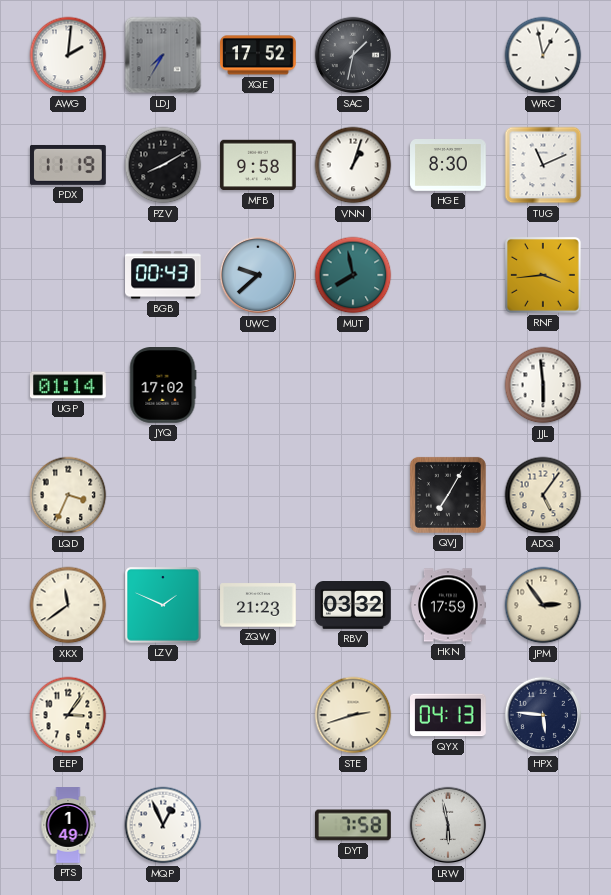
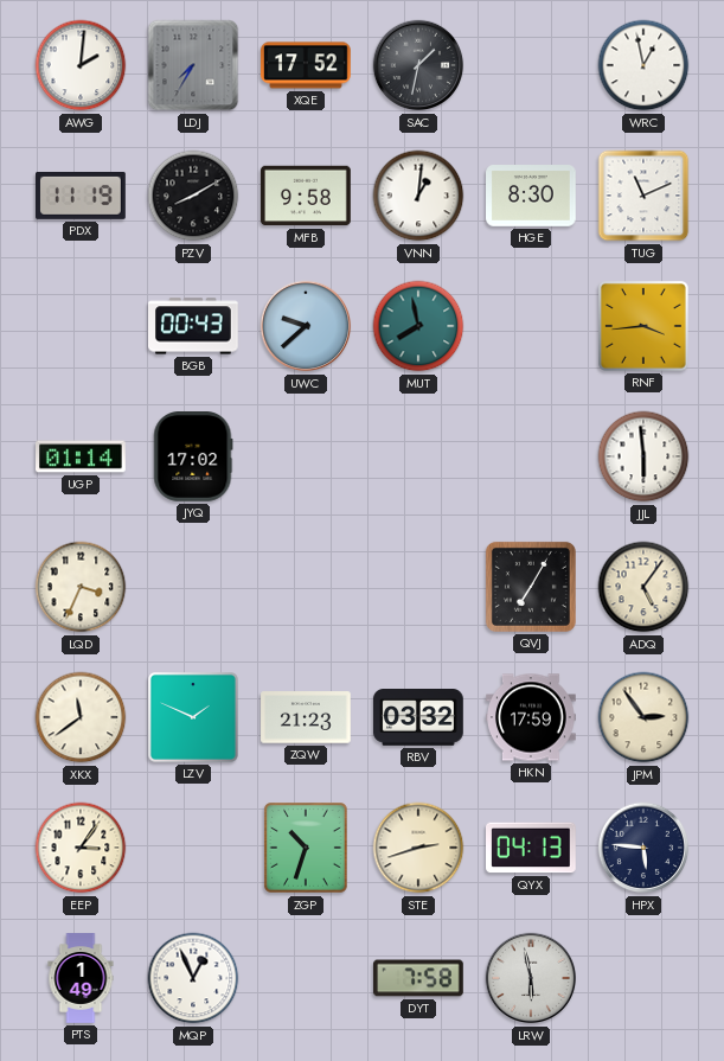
VNN: 1:03 -> 1:01 (418, 196)
ZGP: none -> 10:33 (307, 848)
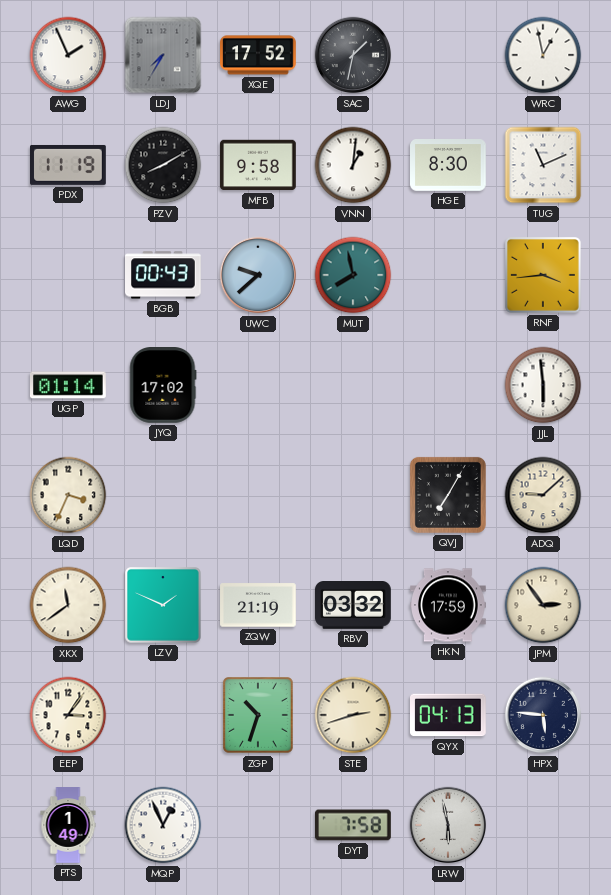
AWG: 2:01 -> 1:56 (68, 55)
ADQ: 5:06 -> 9:08 (543, 495)
ZQW: 21:23 -> 21:19 (258, 605)
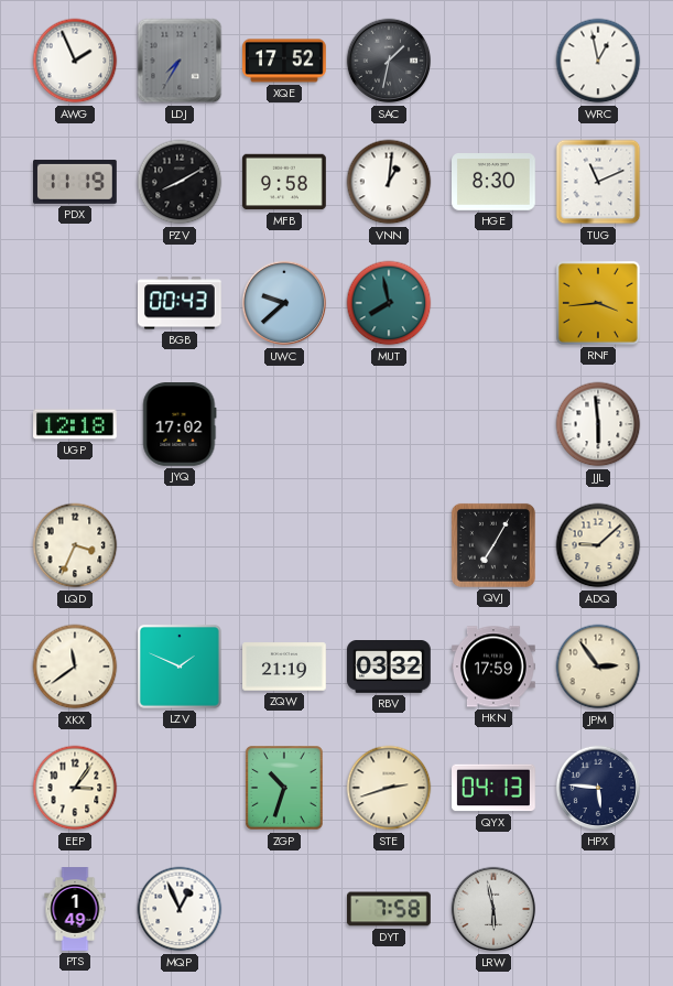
UGP: 01:14 -> 12:18 (76, 424)
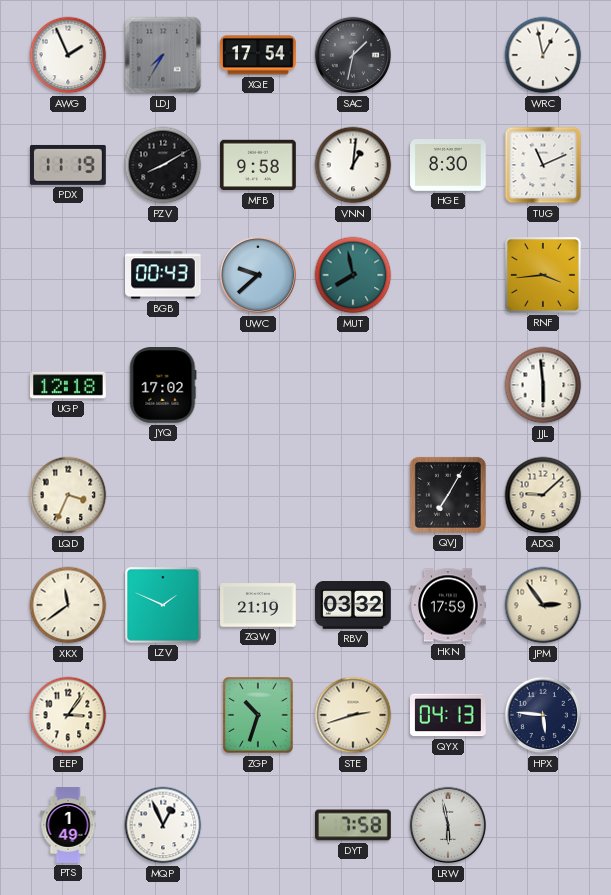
XQE: 17:52 -> 17:54 (258, 55)
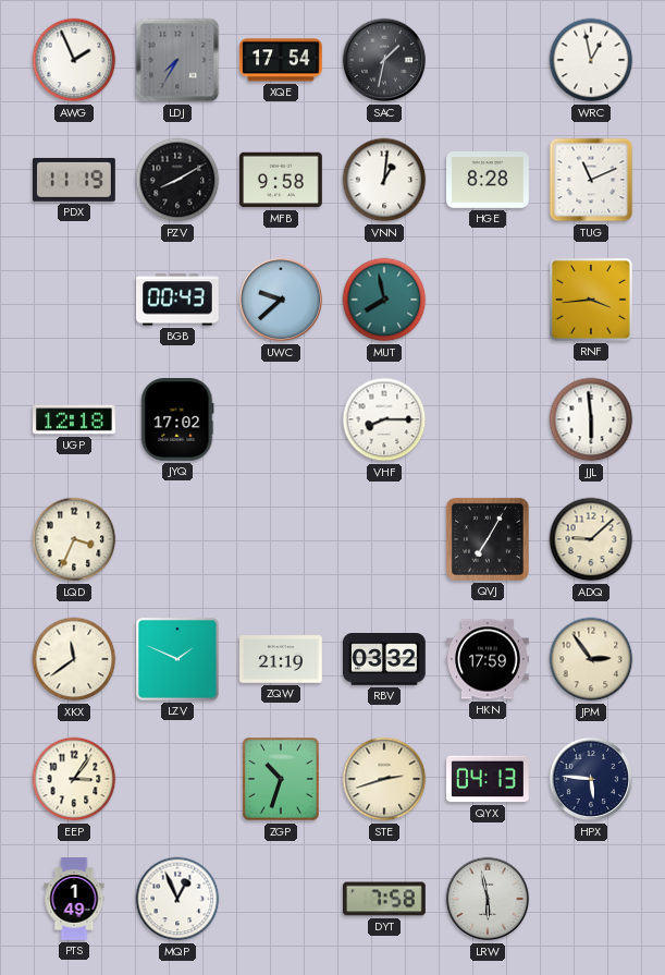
HGE: 8:30 -> 8:28 (489, 181)
VHF: none -> 8:15 (384, 419)
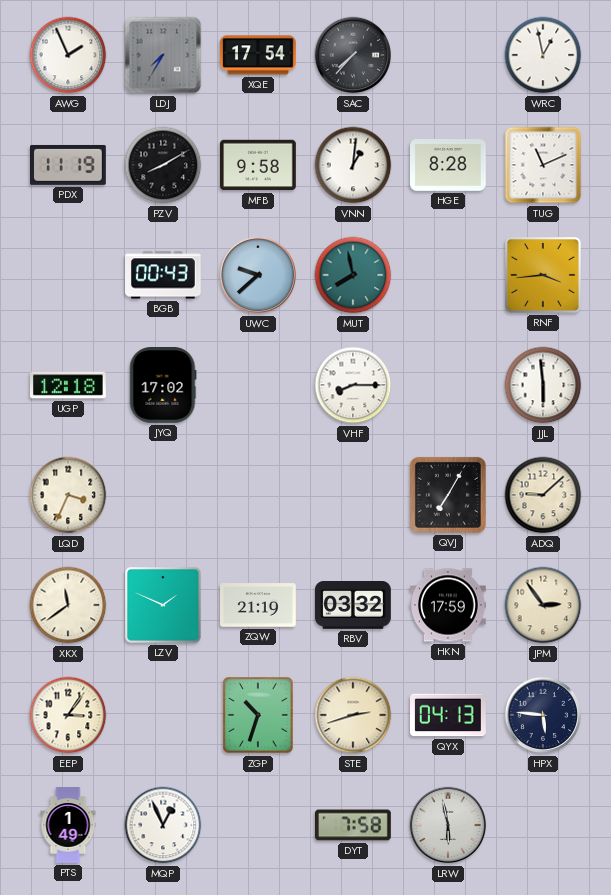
SAC: 1:32 -> 7:37 (353, 55)
